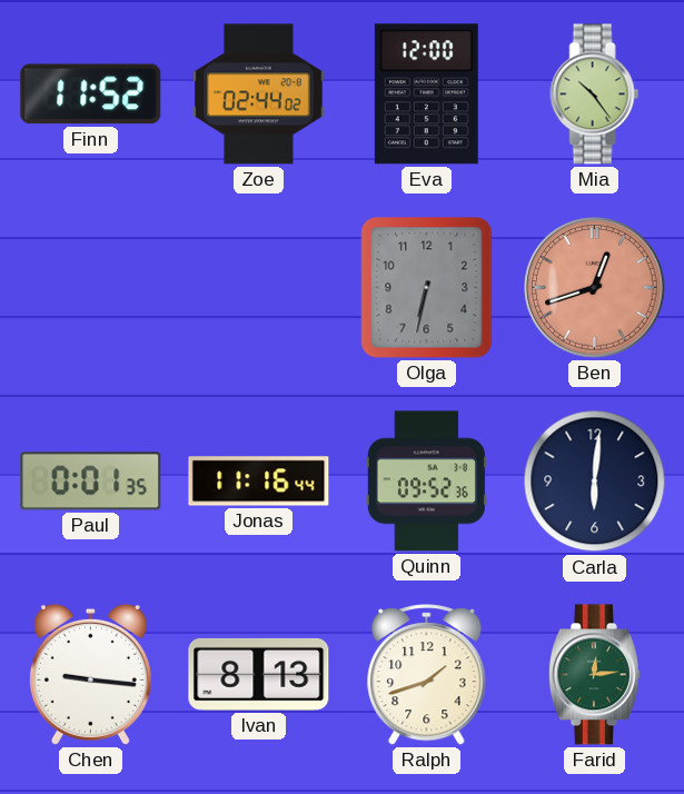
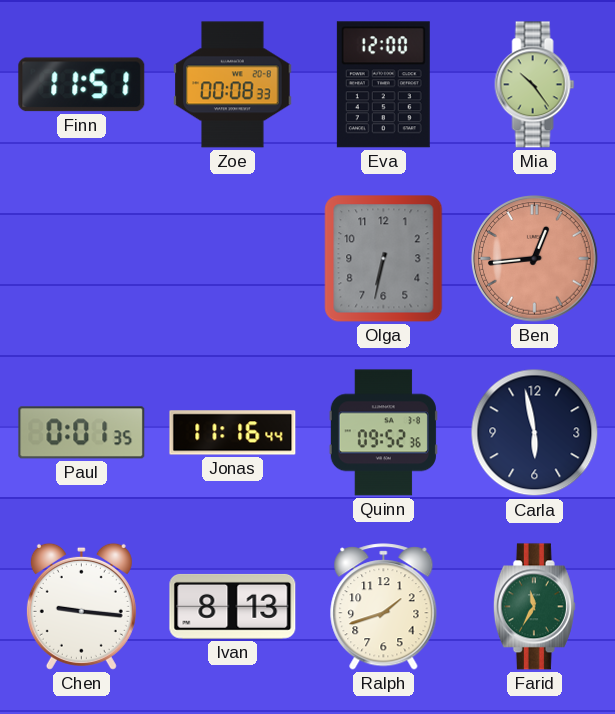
Finn: 11:52 -> 11:51 (82, 85)
Zoe: 02:44 -> 00:08 (233, 85)
Ben: 12:42 -> 12:44 (535, 259)
Carla: 6:01 -> 5:58 (535, 433)
Farid: 12:14 -> 11:35 (534, 607)
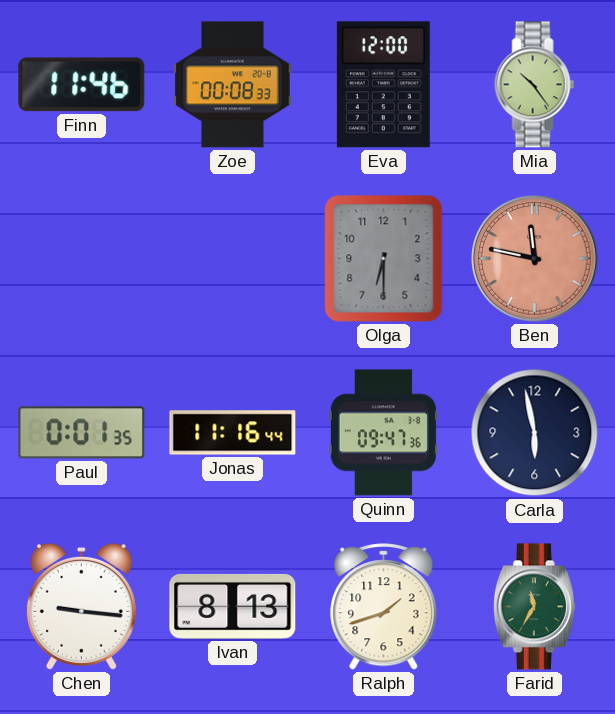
Finn: 11:51 -> 11:46 (82, 85)
Olga: 6:32 -> 6:30 (384, 259)
Ben: 12:44 -> 11:47 (535, 259)
Quinn: 09:52 -> 09:47 (383, 433)
